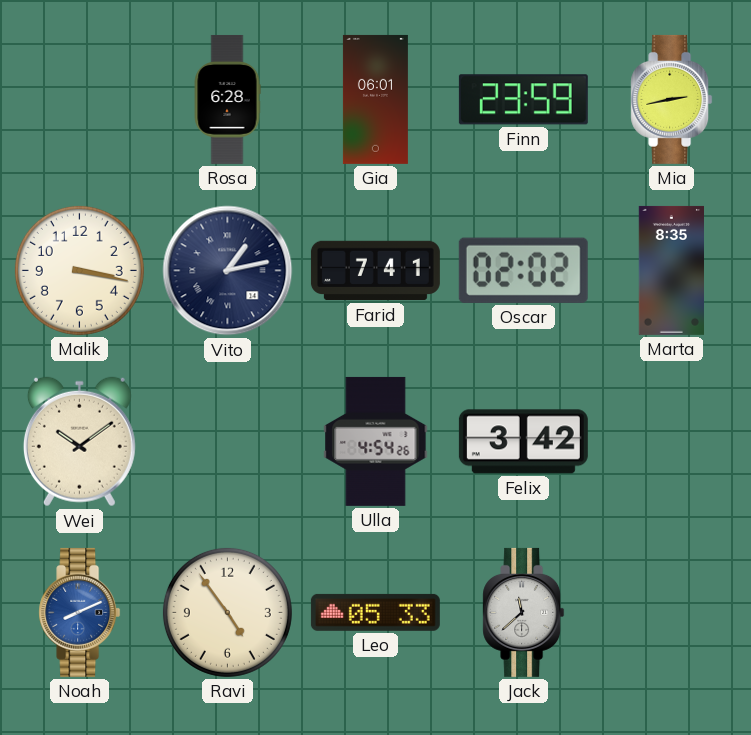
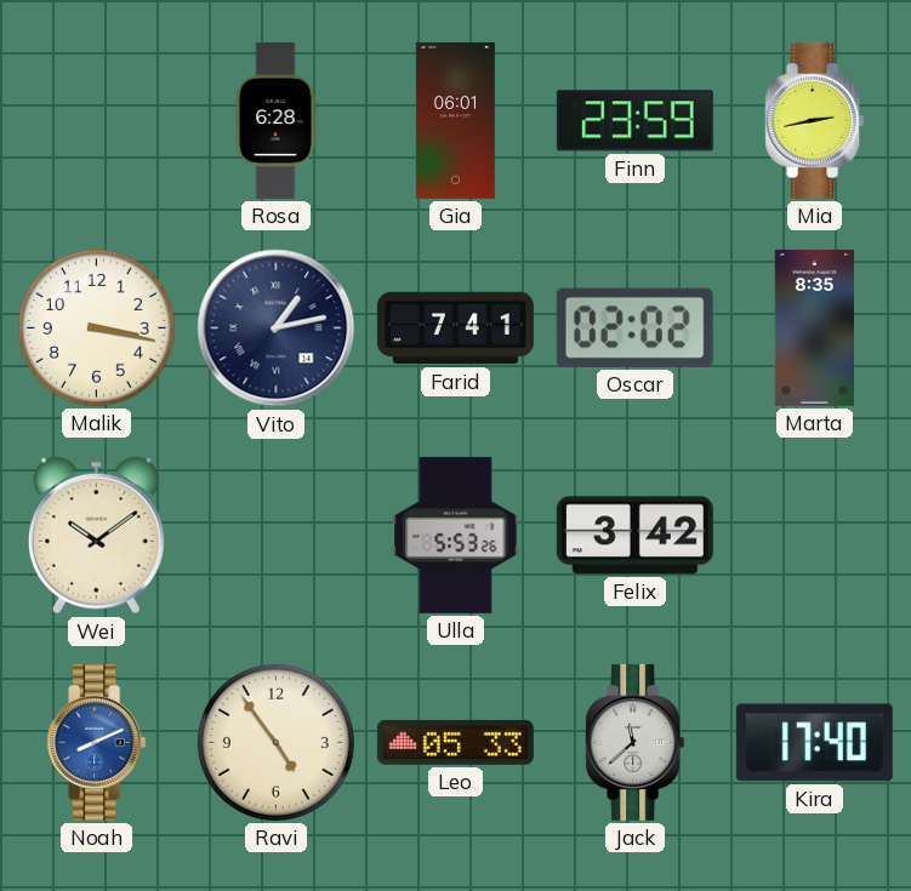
Ulla: 4:54 -> 5:53 (456, 535)
Kira: none -> 17:40 (814, 743)
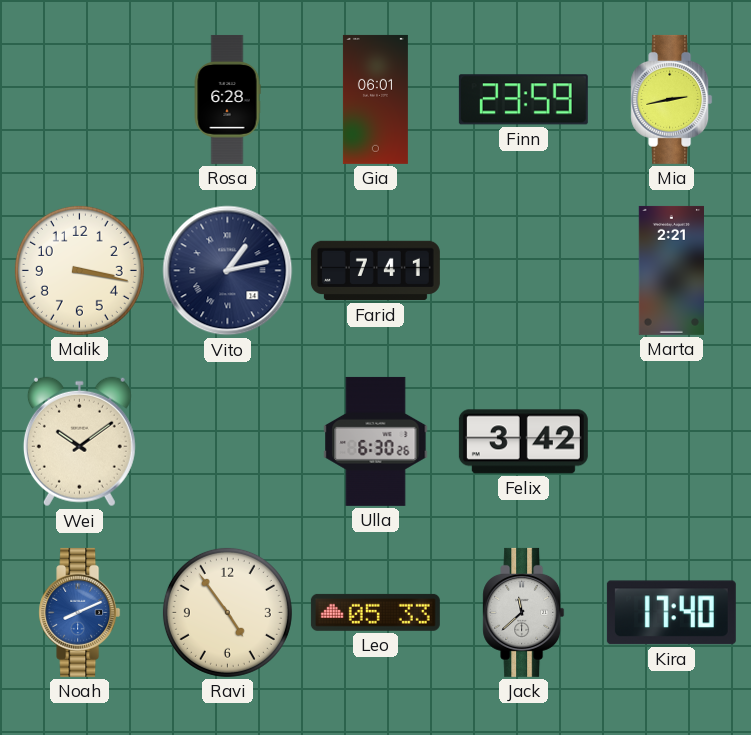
Oscar: 02:02 -> none (634, 327)
Marta: 8:35 -> 2:21 (671, 270)
Ulla: 5:53 -> 6:30 (376, 441)
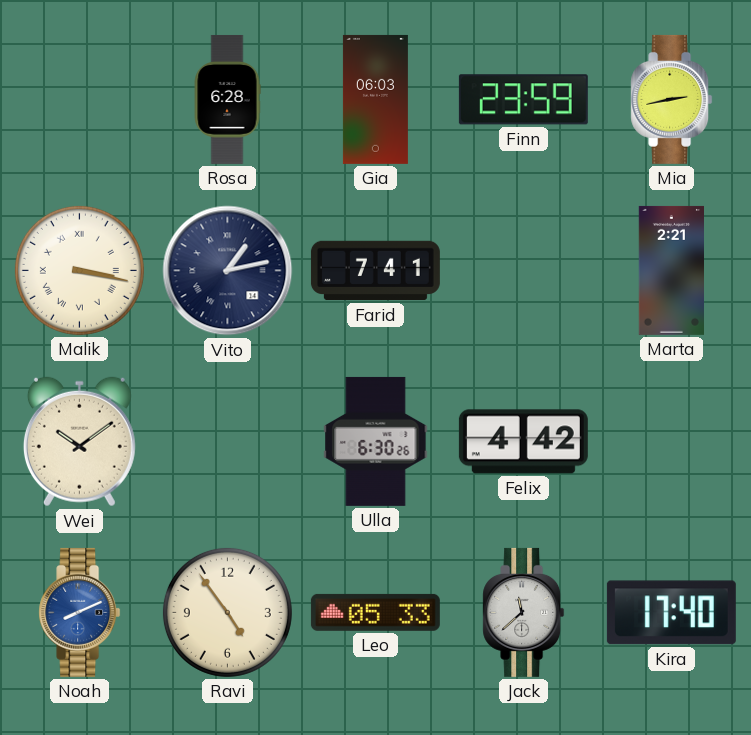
Gia: 06:01 -> 06:03 (375, 99)
Malik numerals: Arabic -> Roman (79, 270)
Felix: 3:42 -> 4:42 (523, 442)
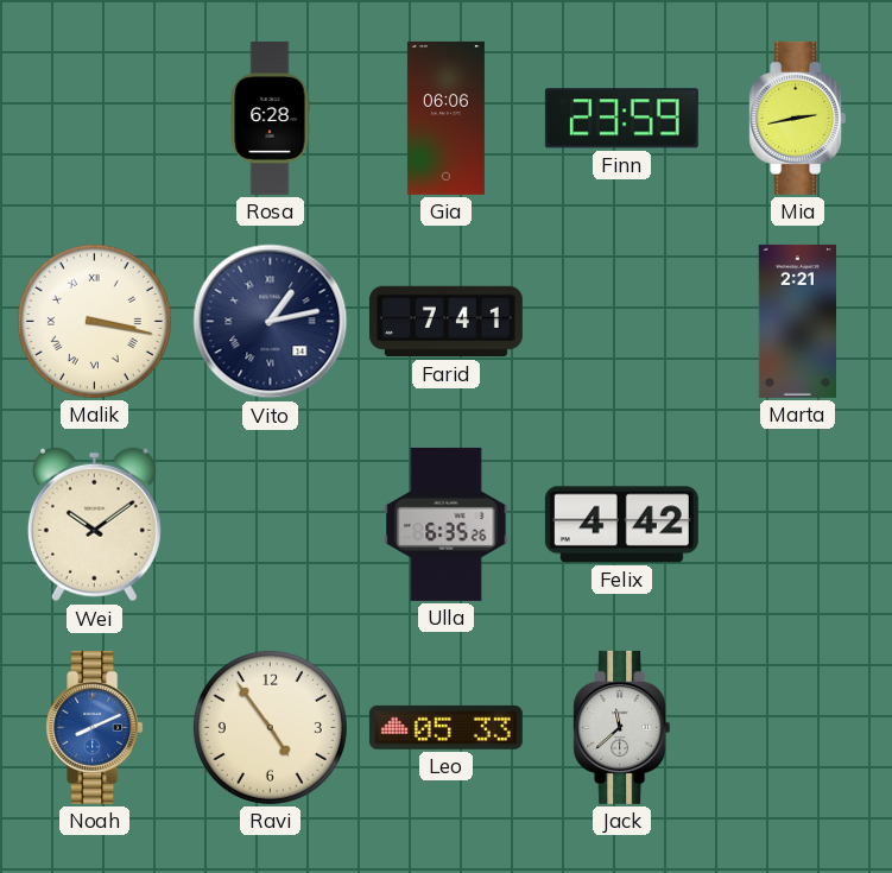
Gia: 06:03 -> 06:06 (445, 118)
Ulla: 6:30 -> 6:35 (447, 524)
Kira: 17:40 -> none (671, 613)
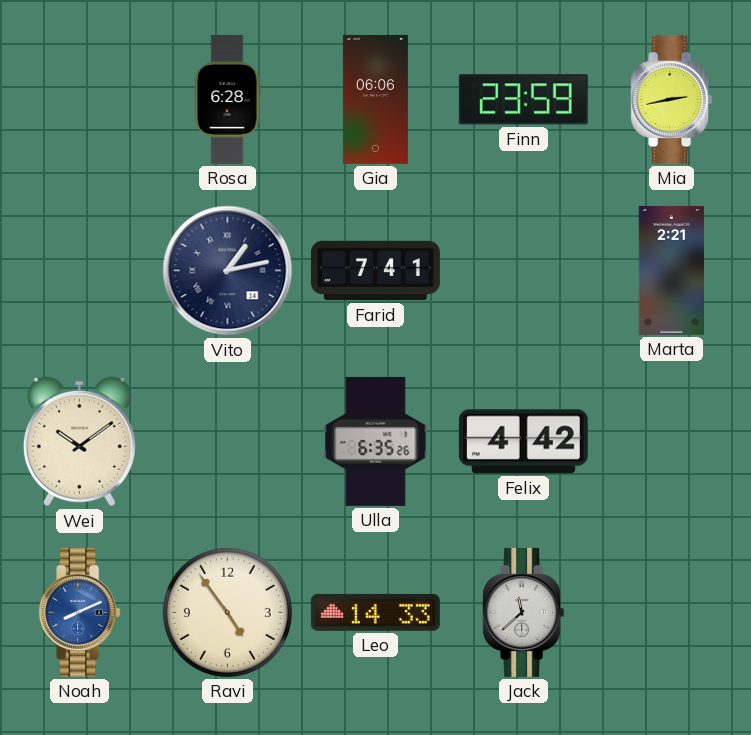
Malik: 3:17 -> none (94, 321)
Leo: 05:33 -> 14:33 (375, 612)
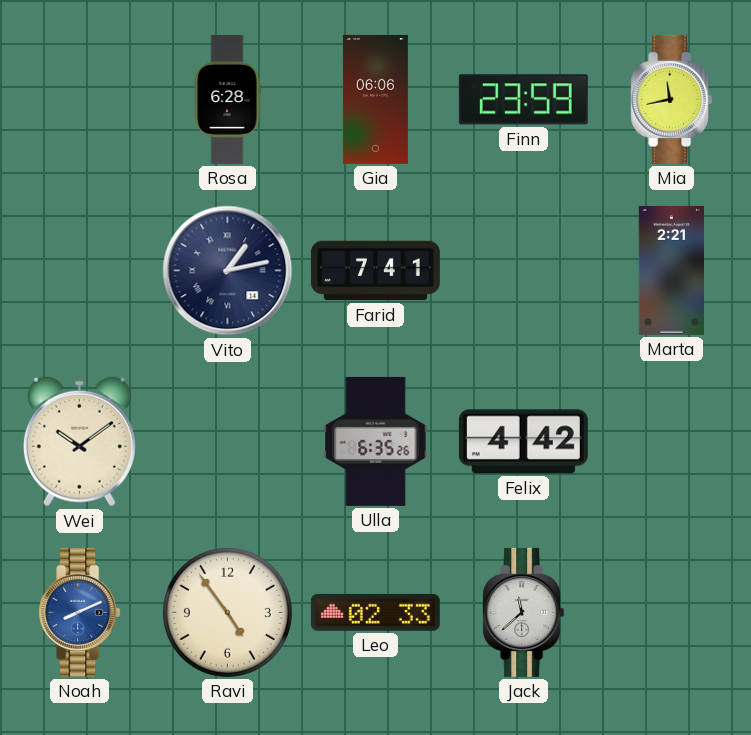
Mia: 2:43 -> 11:43 (672, 99)
Leo: 14:33 -> 02:33 (375, 612)
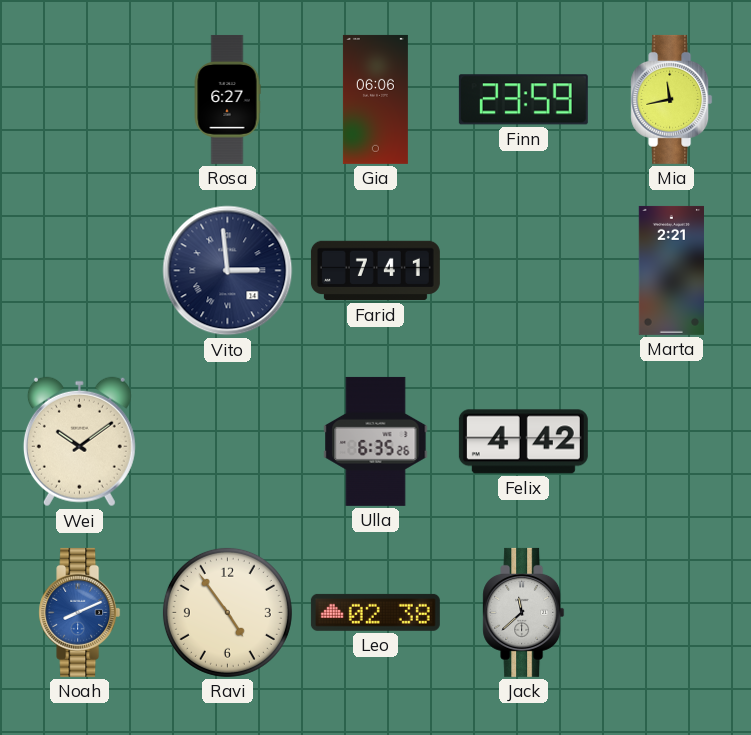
Rosa: 6:28 -> 6:27 (227, 99)
Vito: 1:13 -> 2:59 (228, 271)
Leo: 02:33 -> 02:38 (375, 612)
